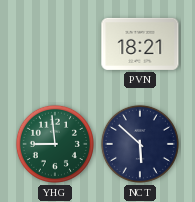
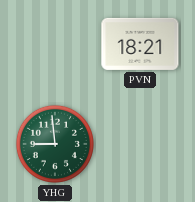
NCT: 5:52 -> none (140, 144)
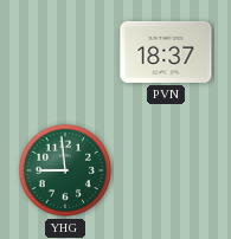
PVN: 18:21 -> 18:37 (166, 52)
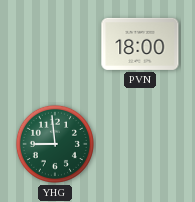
PVN: 18:37 -> 18:00 (140, 44)
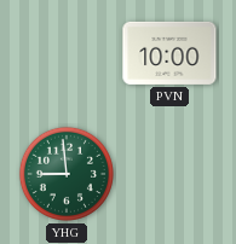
PVN: 18:00 -> 10:00 (169, 53)
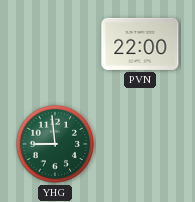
PVN: 10:00 -> 22:00 (140, 44)
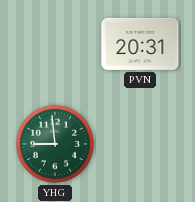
PVN: 22:00 -> 20:31 (140, 44)
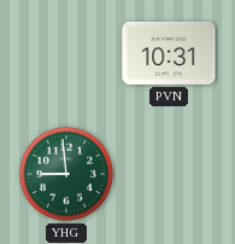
PVN: 20:31 -> 10:31 (169, 53)
